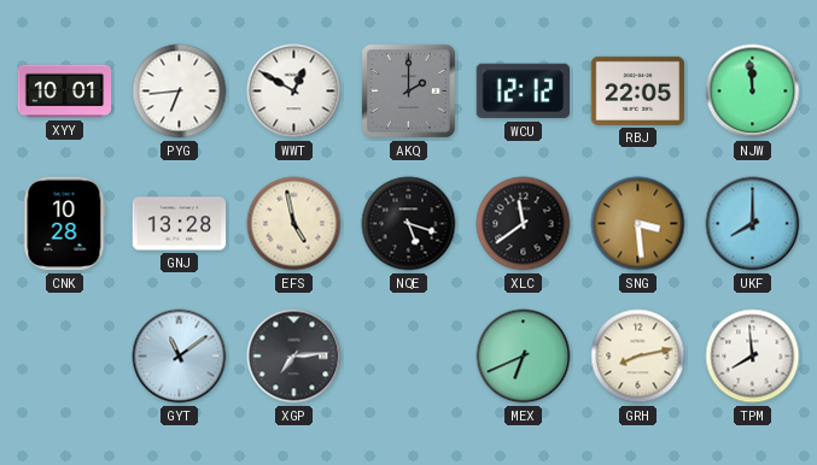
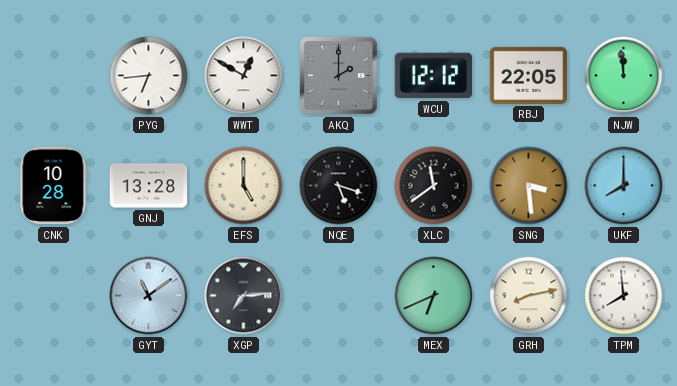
XYY: 10:01 -> none (65, 92)
EFS: 4:58 -> 5:00 (244, 186)
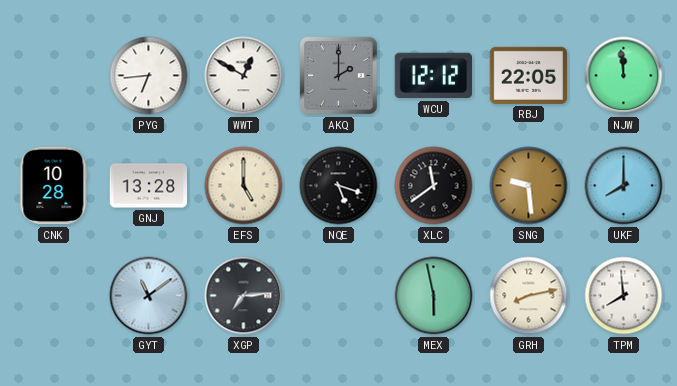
SNG: 3:29 -> 9:29 (529, 186)
MEX: 6:41 -> 5:58 (434, 296)
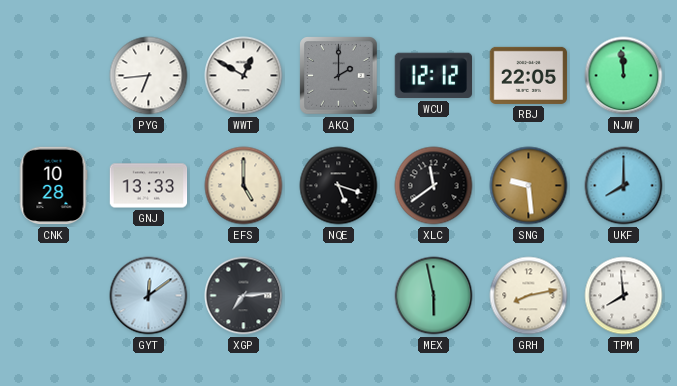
GNJ: 13:28 -> 13:33 (149, 186)
GYT: 11:09 -> 12:09 (149, 296)
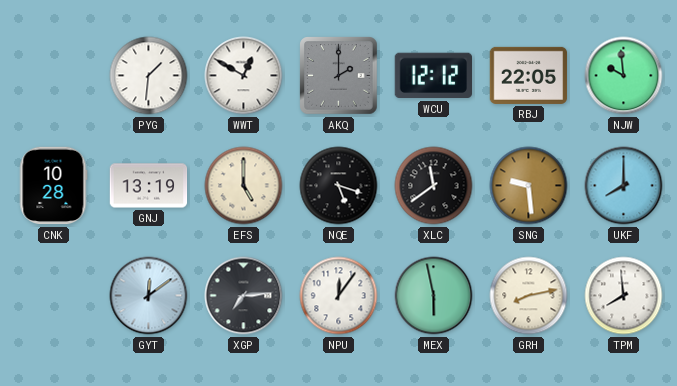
PYG: 6:44 -> 1:31 (149, 76)
NJW: 11:59 -> 9:59 (624, 76)
GNJ: 13:33 -> 13:19 (149, 186)
NPU: none -> 12:06 (339, 296)
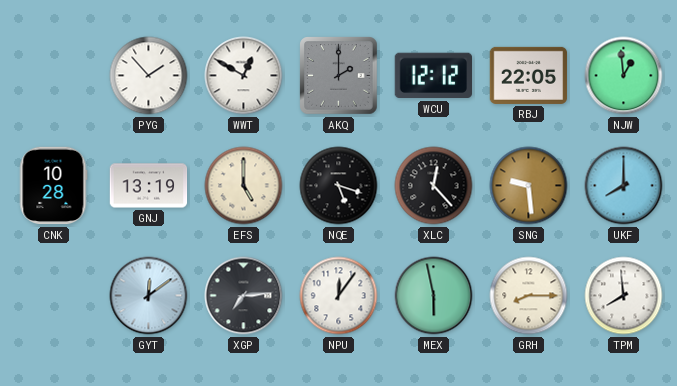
PYG: 1:31 -> 1:53 (149, 76)
NJW: 9:59 -> 12:59 (624, 76)
XLC: 11:39 -> 12:23 (434, 186)
GRH: 8:13 -> 8:15 (529, 296)
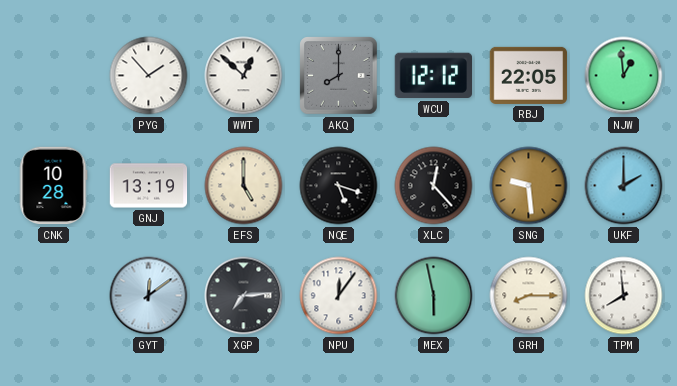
WWT: 12:50 -> 12:52 (244, 76)
AKQ: 2:00 -> 8:00 (339, 76)
UKF: 8:00 -> 2:00 (624, 186)
